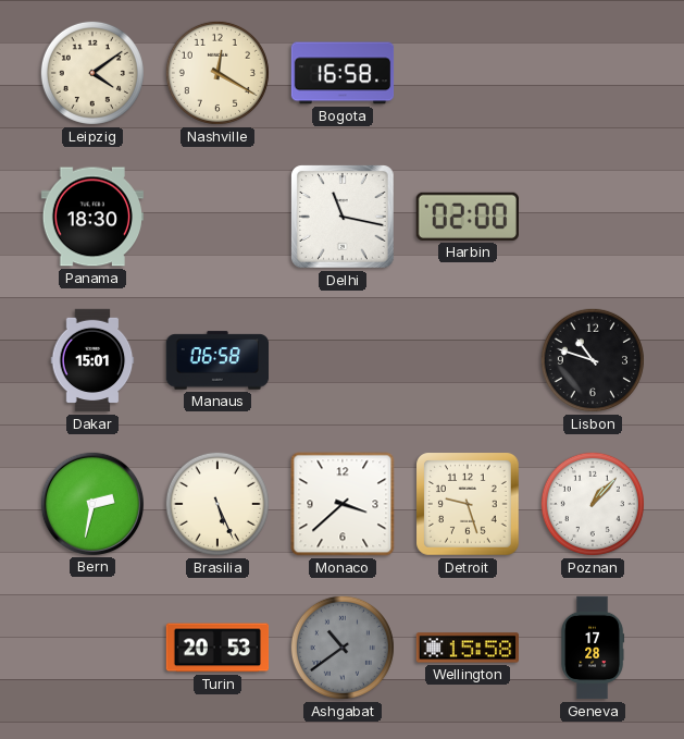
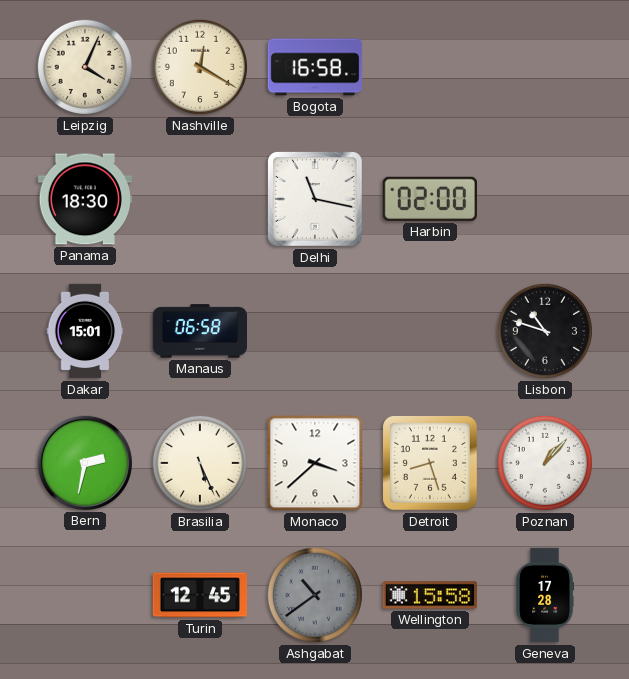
Leipzig: 4:09 -> 4:04 (85, 67)
Detroit: 9:27 -> 8:27 (431, 464)
Turin: 20:53 -> 12:45 (200, 595)
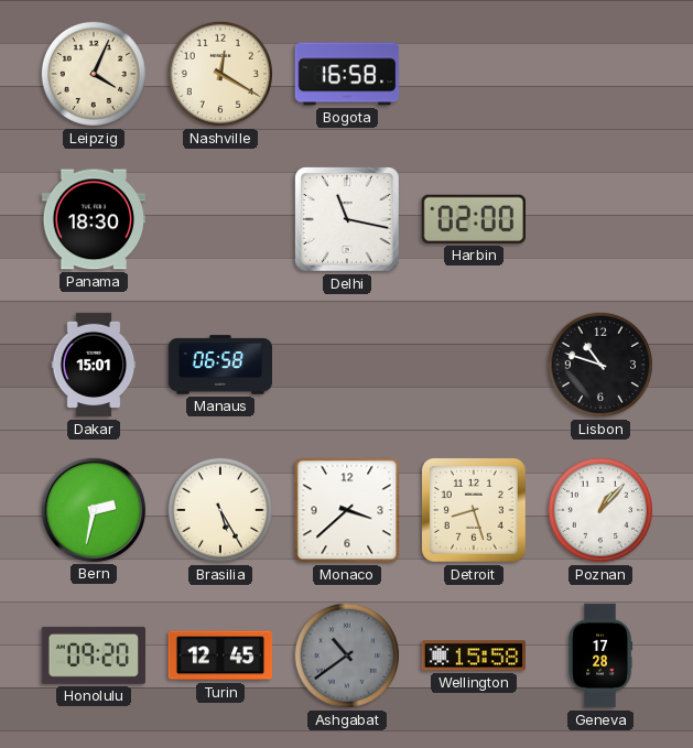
Brasilia: 5:26 -> 5:25 (220, 510)
Honolulu: none -> 09:20 (94, 655)
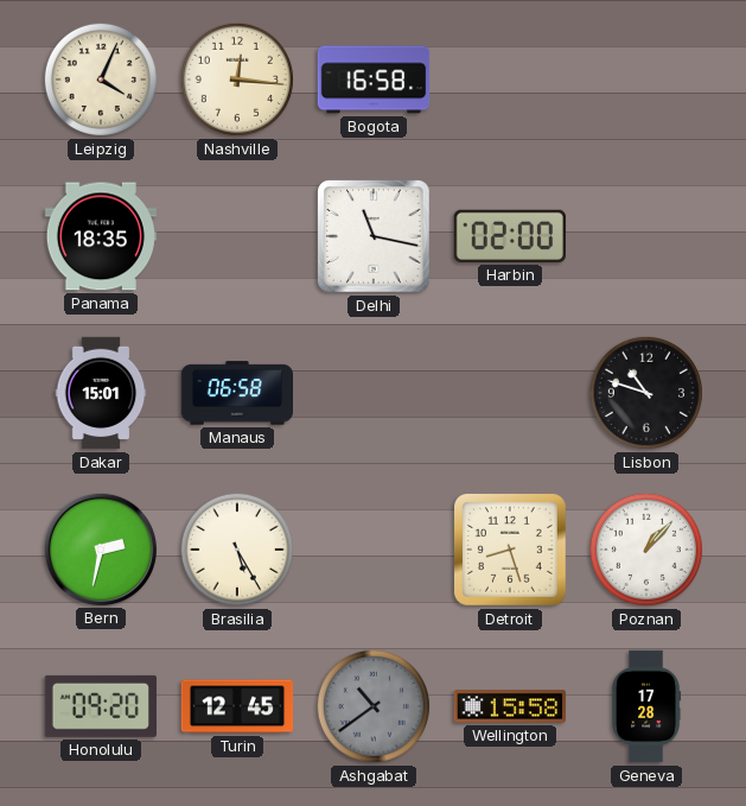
Nashville: 12:20 -> 12:16 (237, 80)
Panama: 18:30 -> 18:35 (100, 236)
Monaco: 3:38 -> none (347, 510)
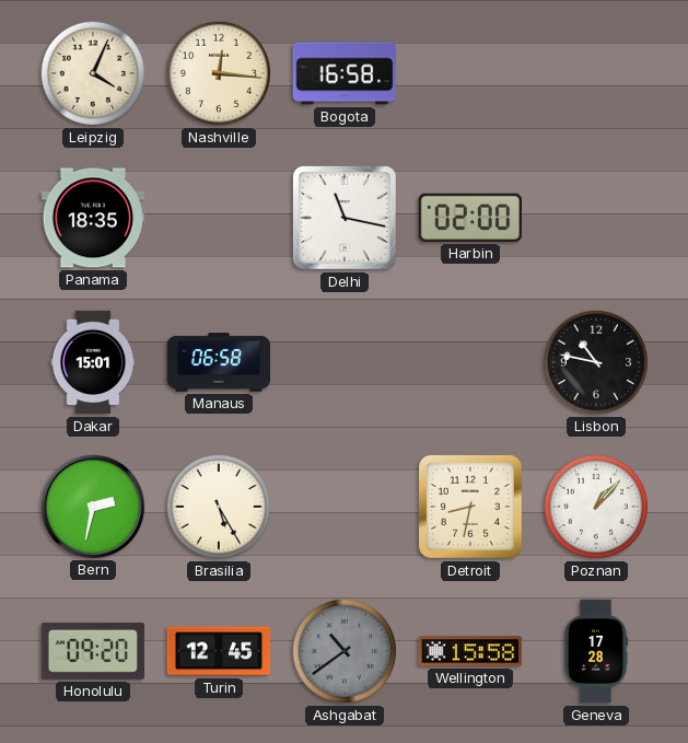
Lisbon: 10:48 -> 10:47 (596, 362)
Detroit: 8:27 -> 8:32 (471, 508)
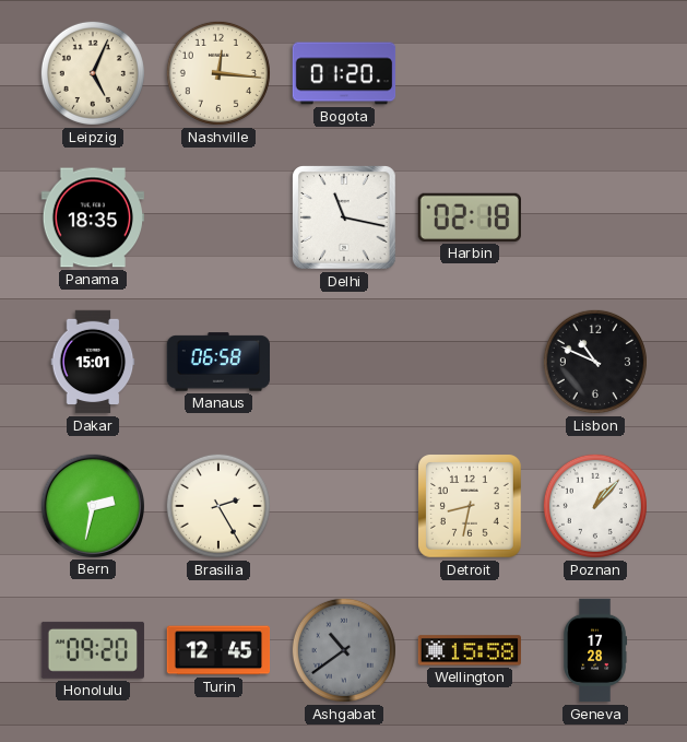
Leipzig: 4:04 -> 5:04 (93, 73)
Bogota: 16:58 -> 01:20 (344, 73)
Harbin: 02:00 -> 02:18 (470, 217)
Lisbon: 10:47 -> 10:49 (595, 362)
Brasilia: 5:25 -> 2:25 (218, 506)
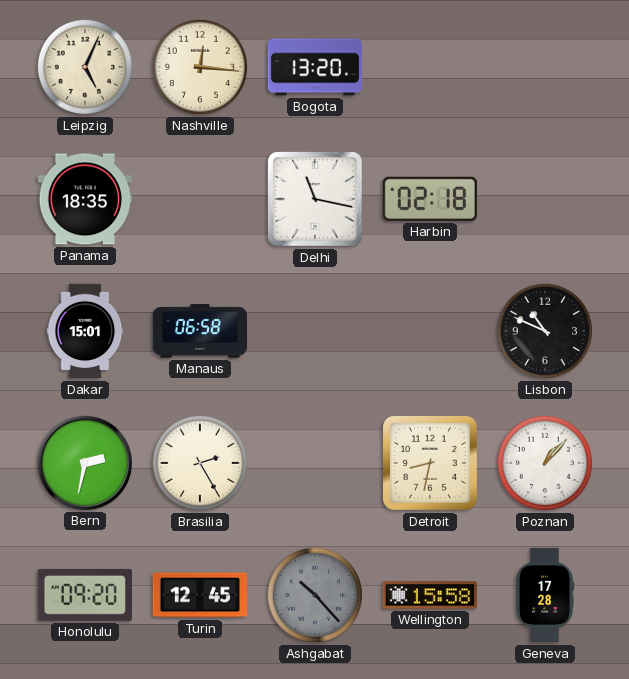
Bogota: 01:20 -> 13:20 (315, 67)
Ashgabat: 10:39 -> 10:23 (315, 595)
